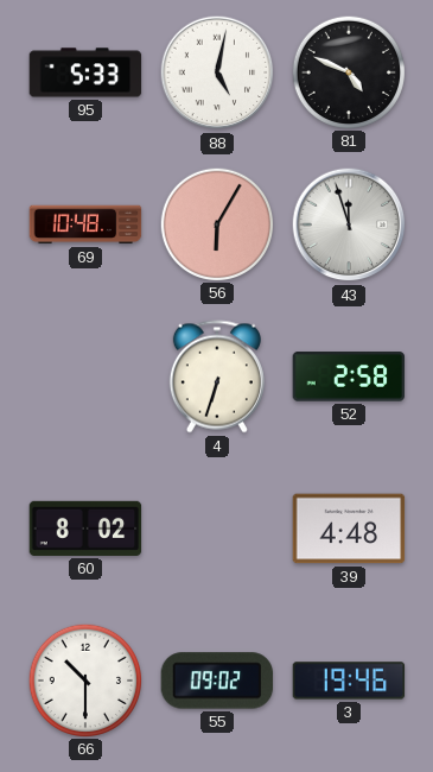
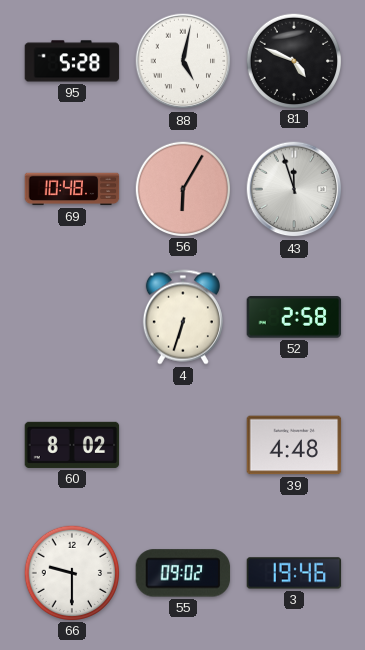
95: 5:33 -> 5:28 (72, 61)
66: 10:30 -> 9:30 (71, 572)
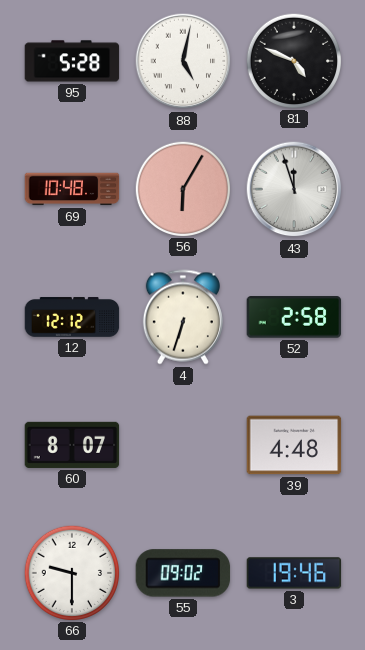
12: none -> 12:12 (72, 317)
60: 8:02 -> 8:07 (72, 445)
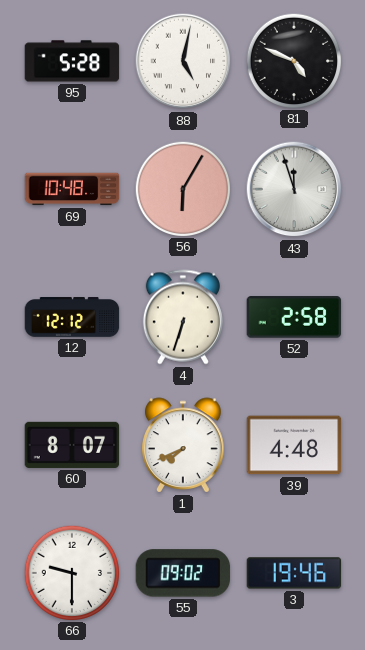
1: none -> 7:41 (183, 445)
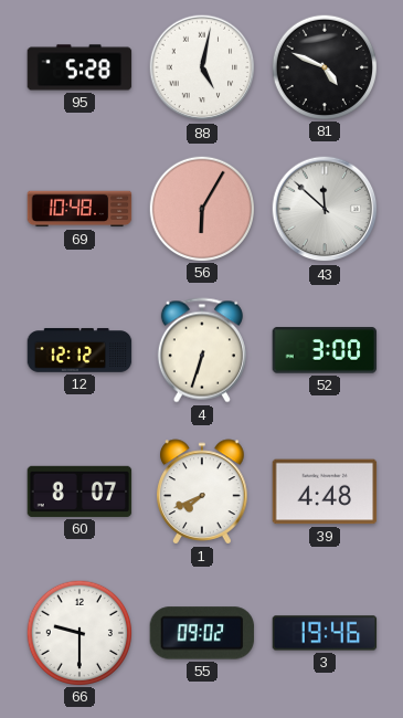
43: 11:57 -> 11:52 (325, 209)
52: 2:58 -> 3:00 (325, 350)
